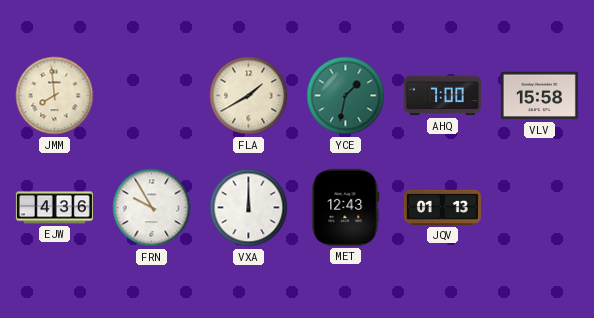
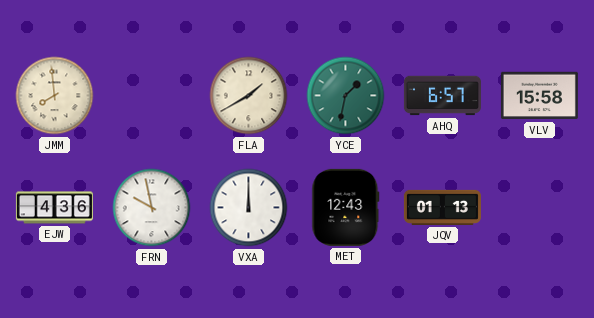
AHQ: 7:00 -> 6:57 (442, 96)
FRN: 9:55 -> 9:58 (152, 208)
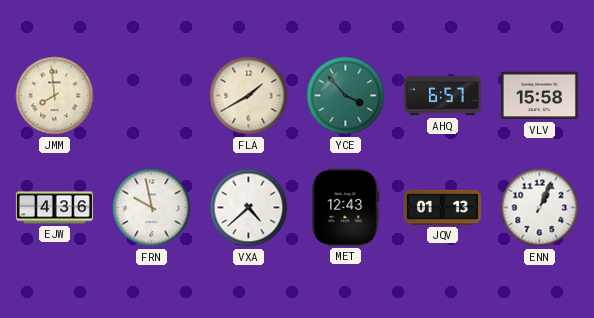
YCE: 1:32 -> 3:53 (346, 96)
VXA: 12:00 -> 4:38 (249, 208)
ENN: none -> 1:04 (540, 208)
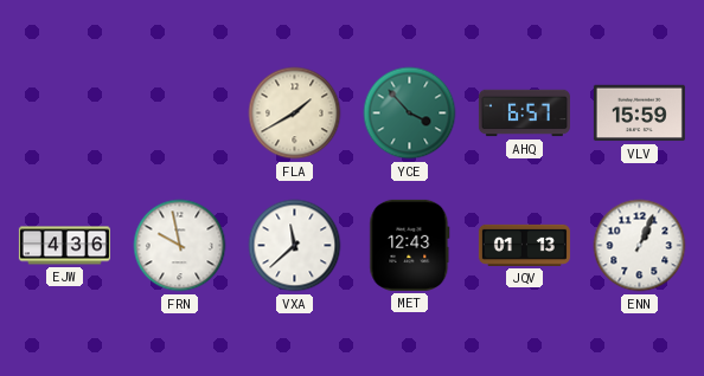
JMM: 7:59 -> none (55, 96)
VLV: 15:58 -> 15:59 (639, 114)
VXA: 4:38 -> 11:38 (295, 246)
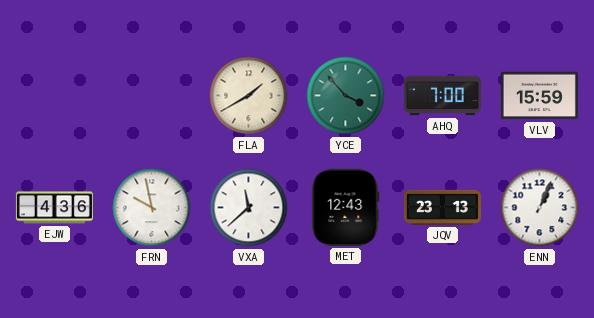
AHQ: 6:57 -> 7:00 (442, 96)
JQV: 01:13 -> 23:13 (442, 207)
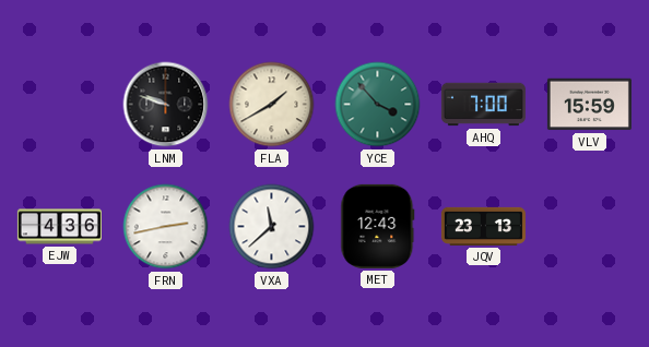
LNM: none -> 9:48 (166, 105)
FRN: 9:58 -> 2:43 (166, 227)
ENN: 1:04 -> none (540, 208)
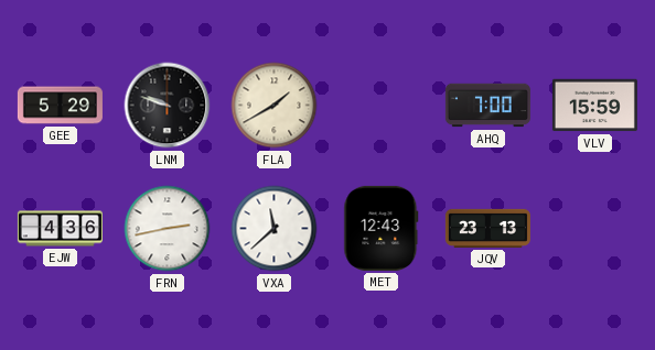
GEE: none -> 5:29 (60, 106)
YCE: 3:53 -> none (378, 105)
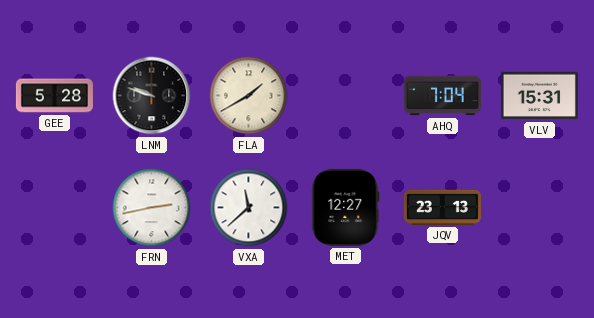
GEE: 5:29 -> 5:28 (54, 96)
AHQ: 7:00 -> 7:04 (442, 96)
VLV: 15:59 -> 15:31 (539, 96)
EJW: 4:36 -> none (60, 229)
MET: 12:43 -> 12:27 (346, 207)
